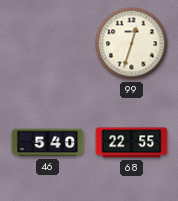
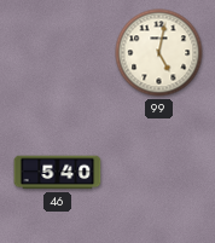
99: 12:33 -> 5:02 (159, 53)
68: 22:55 -> none (132, 143)
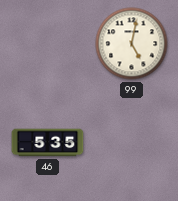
46: 5:40 -> 5:35 (48, 143)
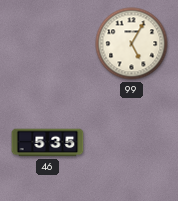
99: 5:02 -> 5:05 (132, 44)
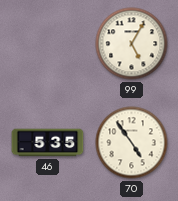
70: none -> 4:54 (132, 143)
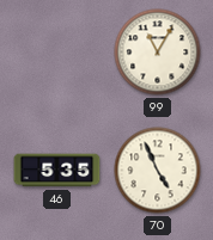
99: 5:05 -> 11:05 (158, 53)
70: 4:54 -> 4:56 (158, 171)
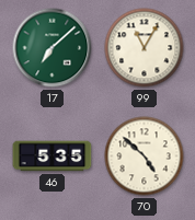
17: none -> 7:08 (53, 48)
70: 4:56 -> 4:52 (145, 157)
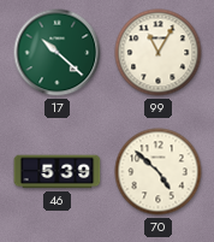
17: 7:08 -> 10:22 (58, 53)
46: 5:35 -> 5:39 (58, 172)
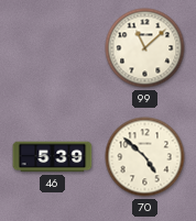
17: 10:22 -> none (58, 53)
99: 11:05 -> 11:08 (145, 48)
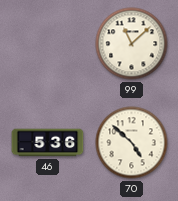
46: 5:39 -> 5:36 (48, 143)
